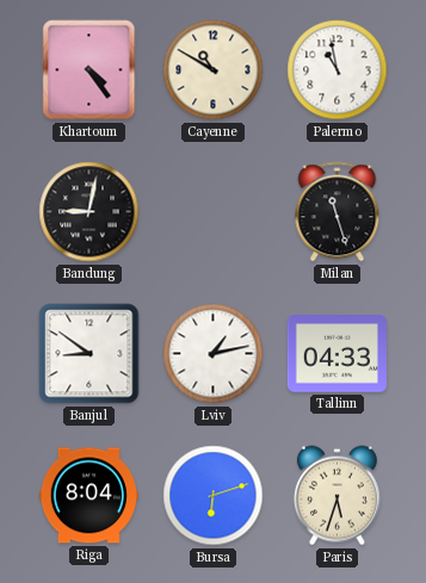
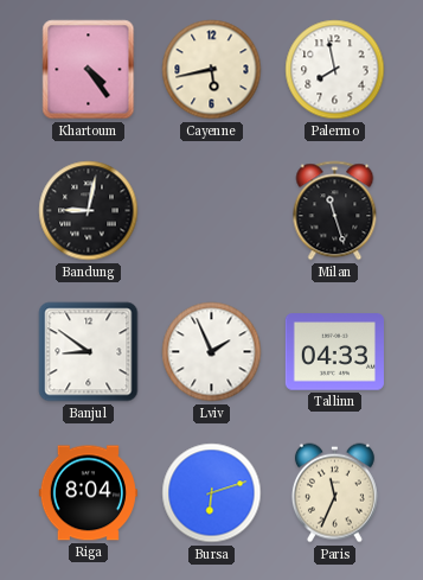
Cayenne: 10:50 -> 5:43 (212, 70)
Palermo: 10:58 -> 7:58 (335, 70)
Lviv: 1:13 -> 1:56 (212, 352)
Paris: 5:33 -> 11:34 (334, 493)
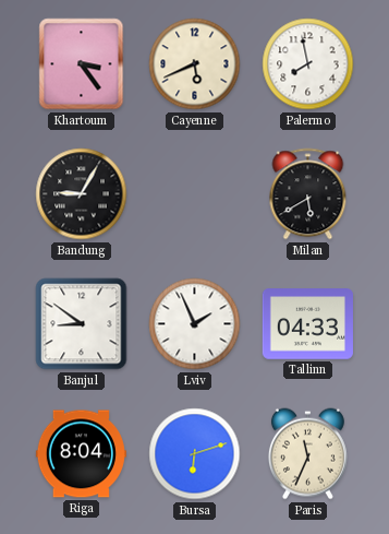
Khartoum: 4:24 -> 3:24 (82, 64)
Cayenne: 5:43 -> 5:41 (195, 64)
Bandung: 9:02 -> 9:05 (82, 194)
Milan: 11:27 -> 5:40 (308, 194)
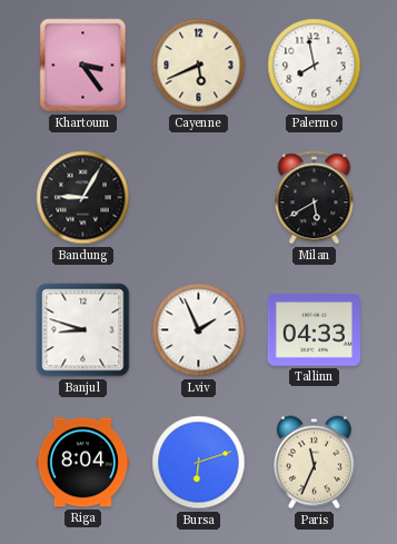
Banjul: 8:51 -> 8:48 (83, 330)
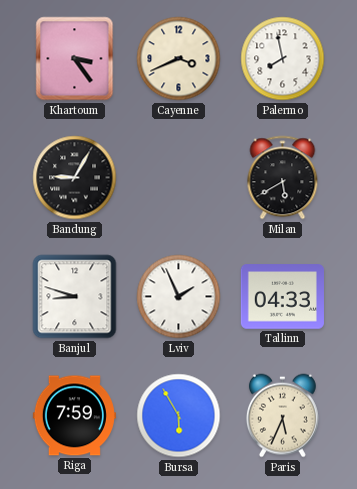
Cayenne: 5:41 -> 3:41 (179, 59)
Riga: 8:04 -> 7:59 (74, 416)
Bursa: 6:12 -> 5:55 (179, 416)
Paris: 11:34 -> 5:34 (282, 416)
